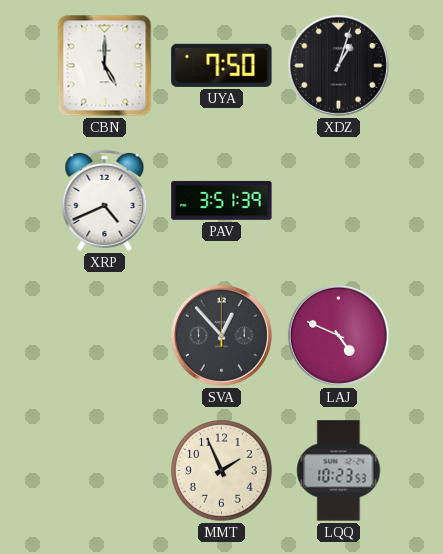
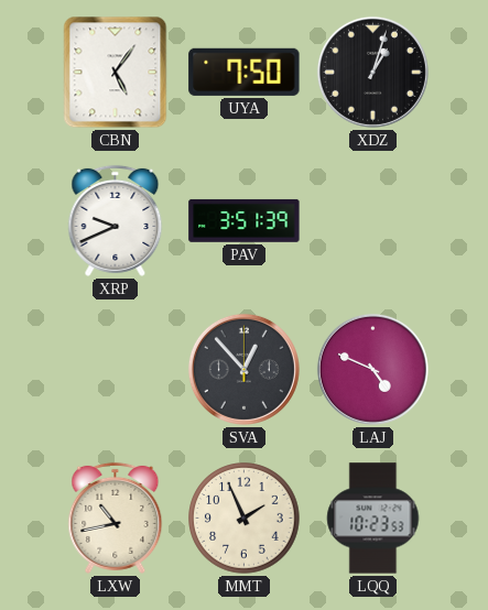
CBN: 5:00 -> 5:06 (116, 73)
XRP: 4:41 -> 9:41 (116, 220)
LXW: none -> 10:43 (116, 518)
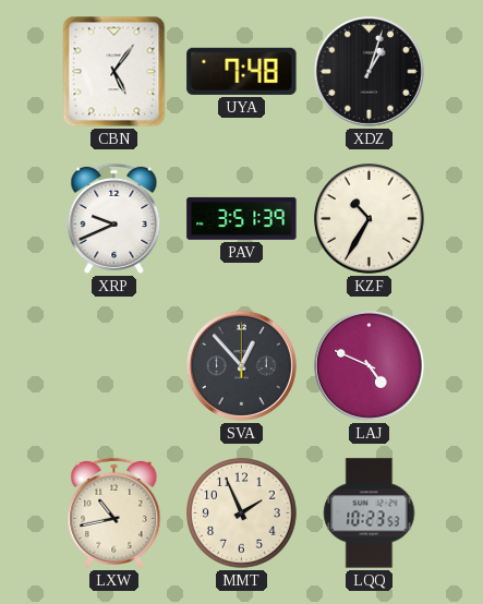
UYA: 7:50 -> 7:48 (242, 71)
KZF: none -> 10:35 (370, 219)
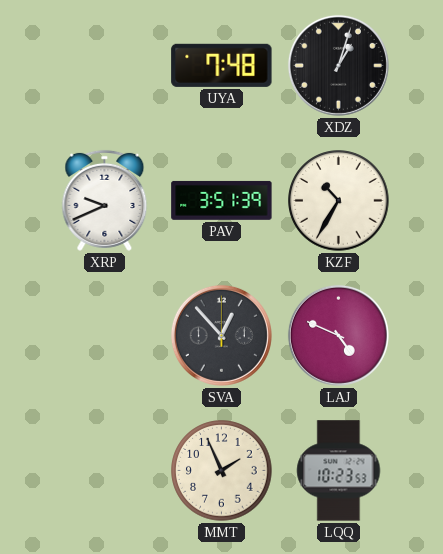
CBN: 5:06 -> none (114, 72)
LXW: 10:43 -> none (114, 512)
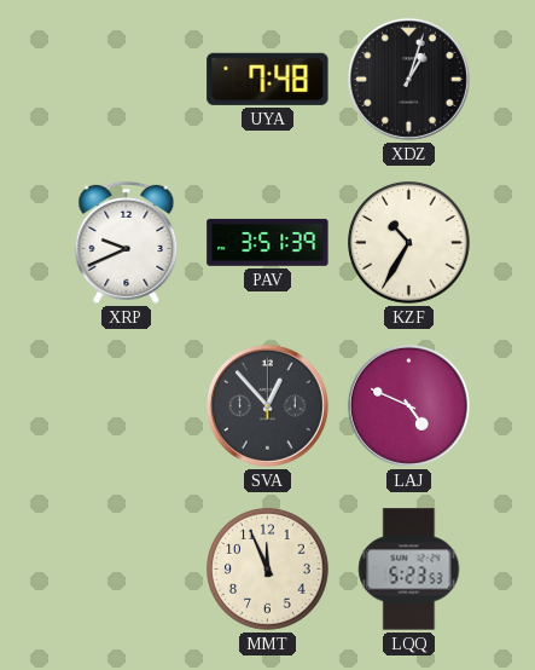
MMT: 1:56 -> 11:56 (268, 570)
LQQ: 10:23 -> 5:23 (409, 570)
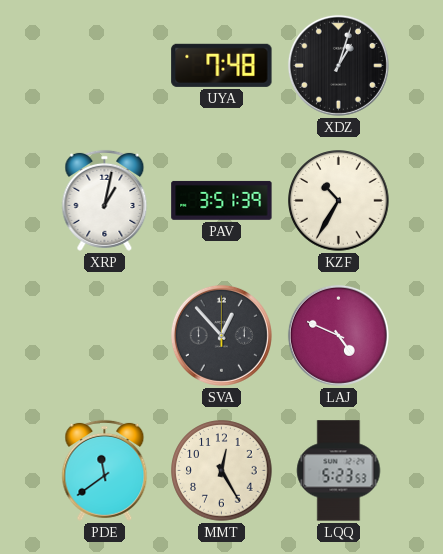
XRP: 9:41 -> 1:02 (105, 200)
PDE: none -> 11:39 (105, 470)
MMT: 11:56 -> 12:25 (222, 471)
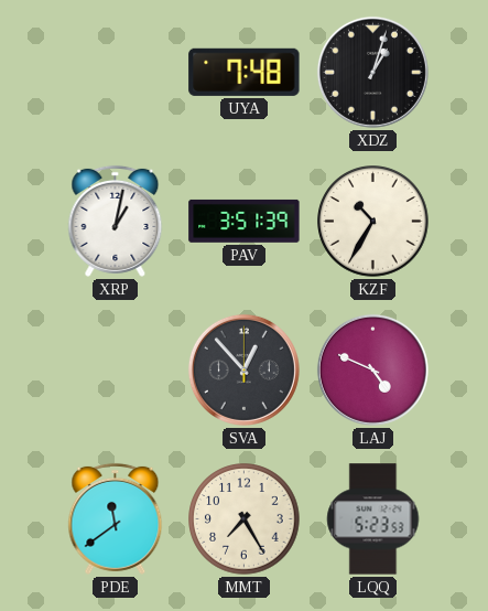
MMT: 12:25 -> 7:25 (245, 519)
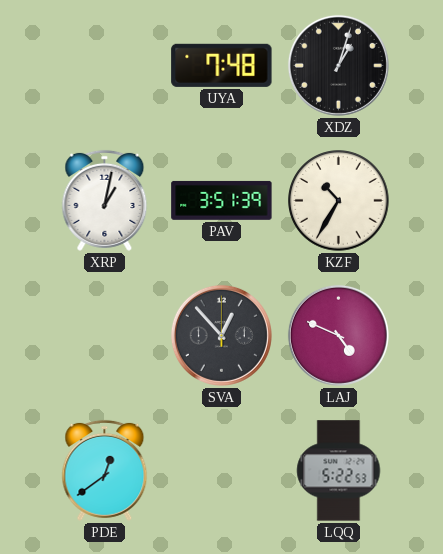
PDE: 11:39 -> 12:39 (105, 470)
MMT: 7:25 -> none (245, 519)
LQQ: 5:23 -> 5:22 (339, 471)
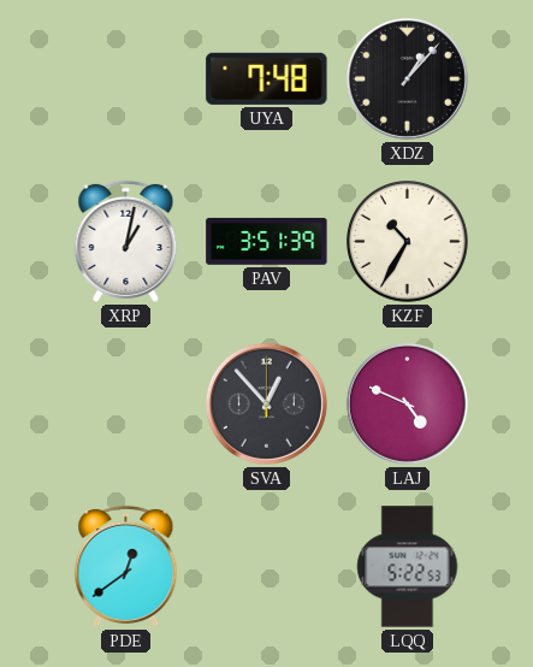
XDZ: 1:03 -> 1:07 (407, 78)
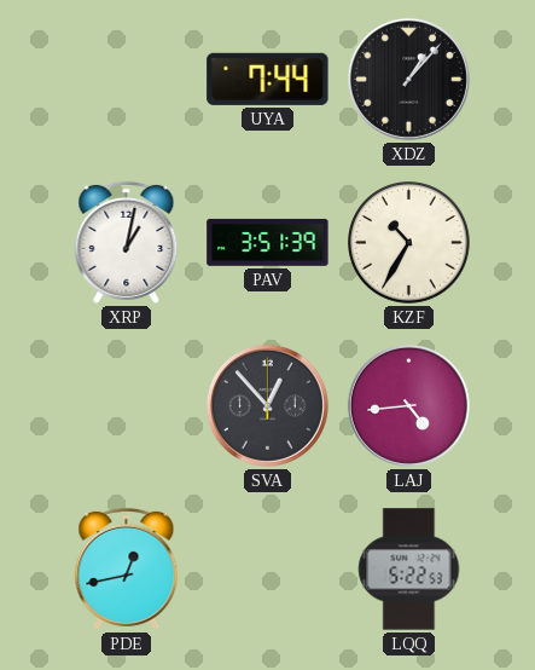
UYA: 7:48 -> 7:44 (268, 79)
LAJ: 4:49 -> 4:44 (408, 405)
PDE: 12:39 -> 12:43 (127, 568)
